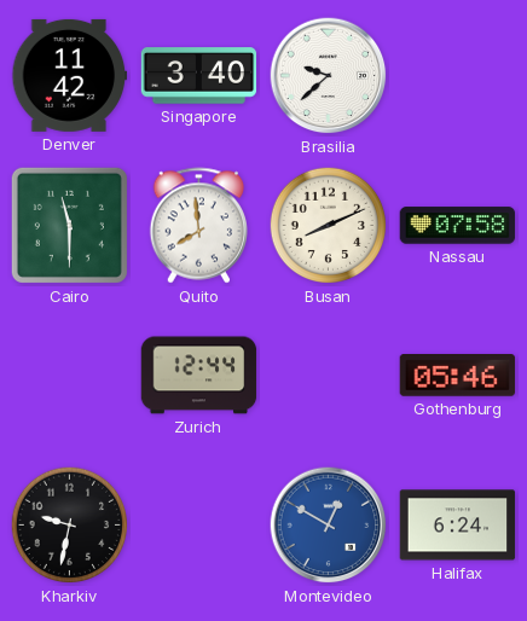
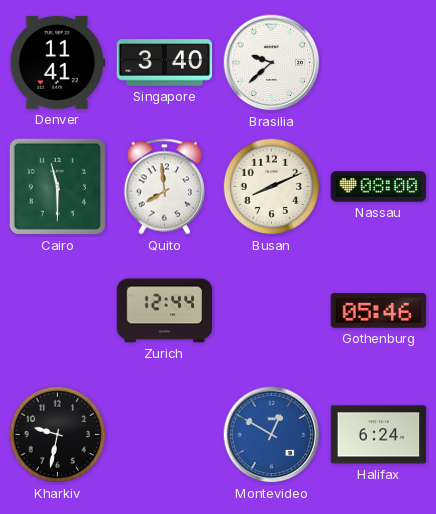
Denver: 11:42 -> 11:41 (58, 62)
Nassau: 07:58 -> 08:00 (379, 187)
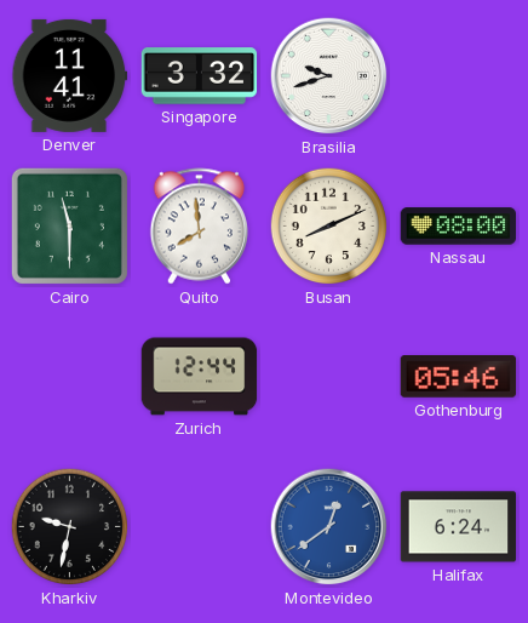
Singapore: 3:40 -> 3:32 (200, 76)
Brasilia: 9:38 -> 9:42 (329, 76)
Montevideo: 12:50 -> 12:39 (329, 527)
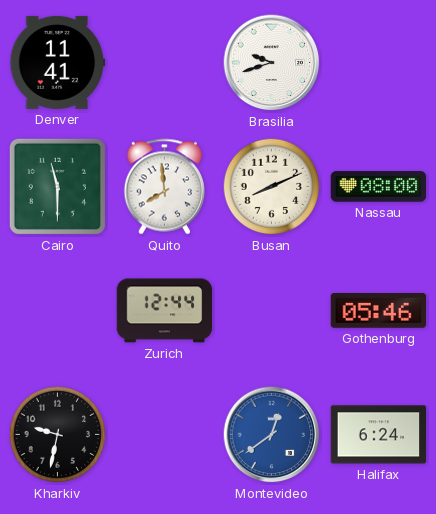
Singapore: 3:32 -> none (200, 76)
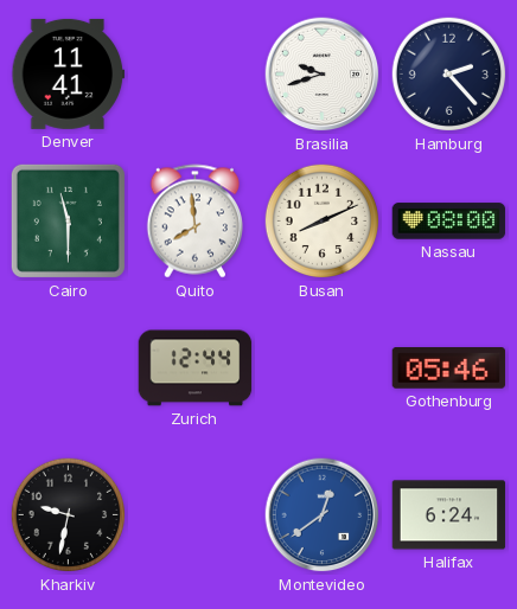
Hamburg: none -> 2:23 (449, 75)
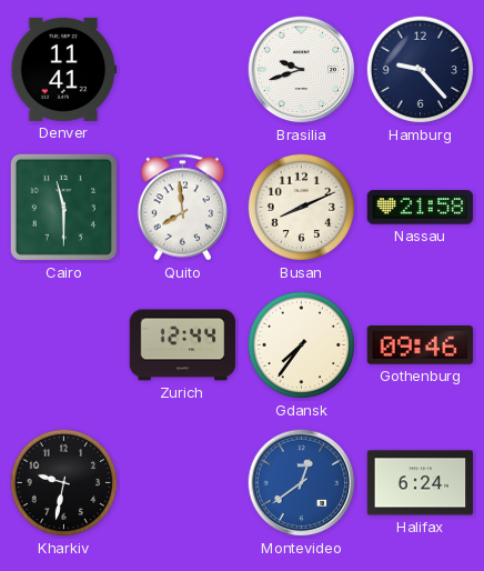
Hamburg: 2:23 -> 9:23 (421, 70)
Nassau: 08:00 -> 21:58 (421, 208)
Gdansk: none -> 7:36 (302, 345)
Gothenburg: 05:46 -> 09:46 (421, 345)
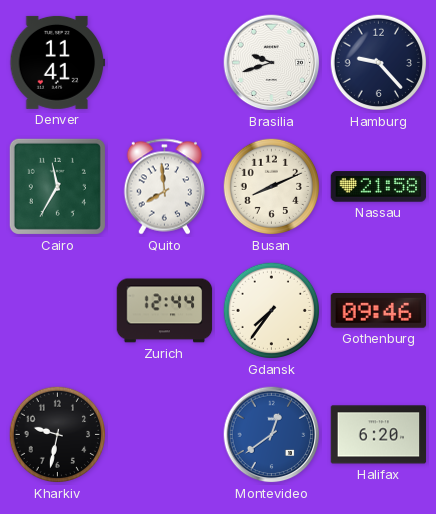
Cairo: 11:30 -> 11:35 (57, 186)
Halifax: 6:24 -> 6:20 (379, 435)
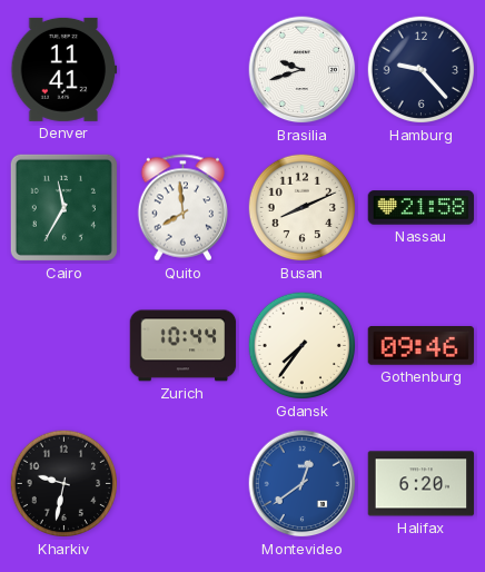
Zurich: 12:44 -> 10:44 (184, 346)
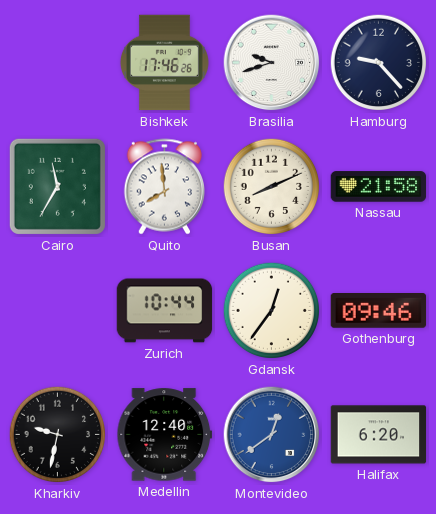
Denver: 11:41 -> none (65, 69)
Bishkek: none -> 17:46 (164, 63)
Gdansk: 7:36 -> 12:36 (272, 311)
Medellin: none -> 12:40 (165, 435)
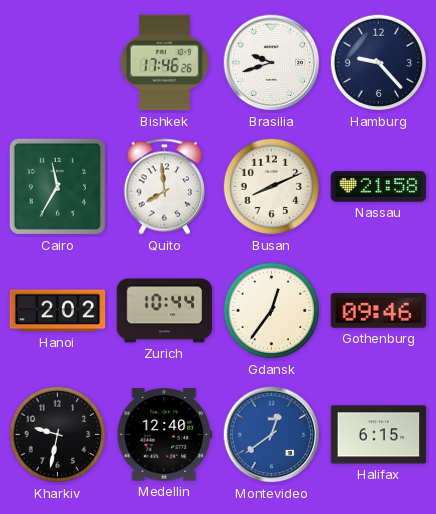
Hanoi: none -> 2:02 (58, 311)
Halifax: 6:20 -> 6:15 (379, 435)
